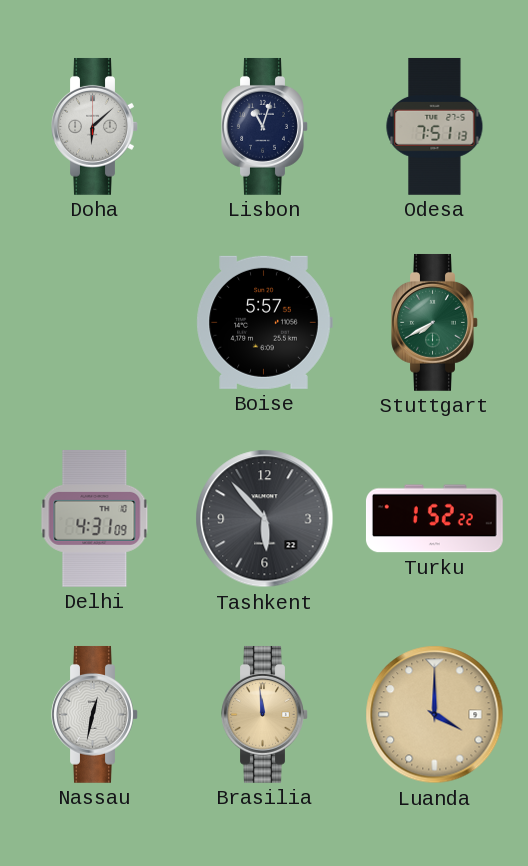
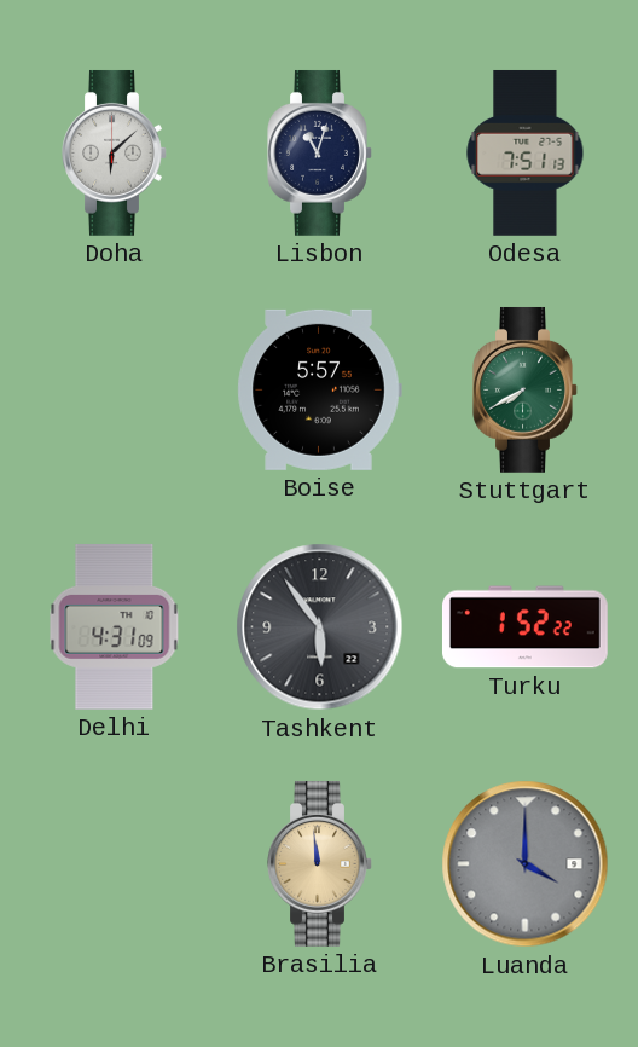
Tashkent: 5:53 -> 5:54 (320, 627)
Nassau: 12:32 -> none (95, 714)
Luanda dial: champagne -> grey (526, 864)
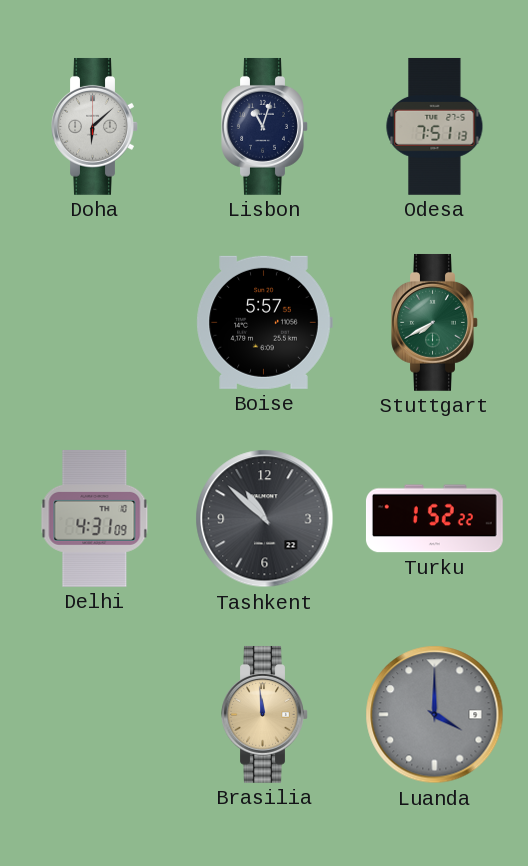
Tashkent: 5:54 -> 10:52 (265, 519)
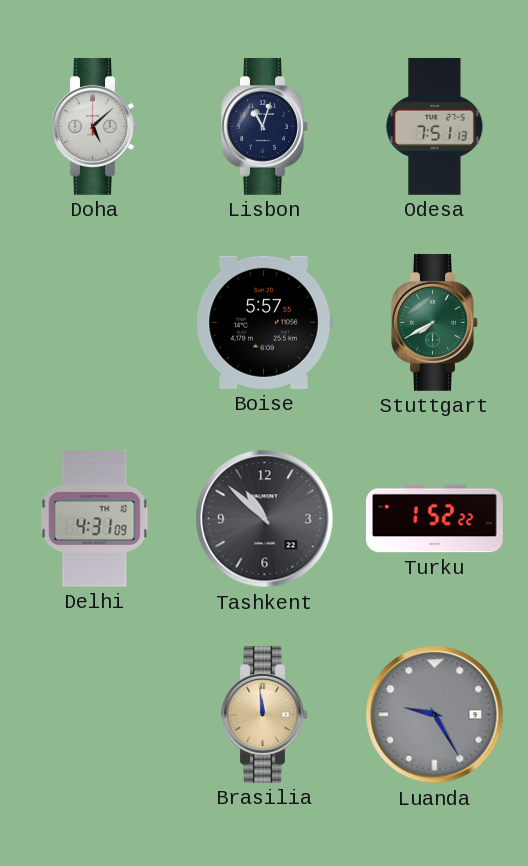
Doha: 6:08 -> 5:08 (95, 126)
Luanda: 4:00 -> 9:25 (435, 715)
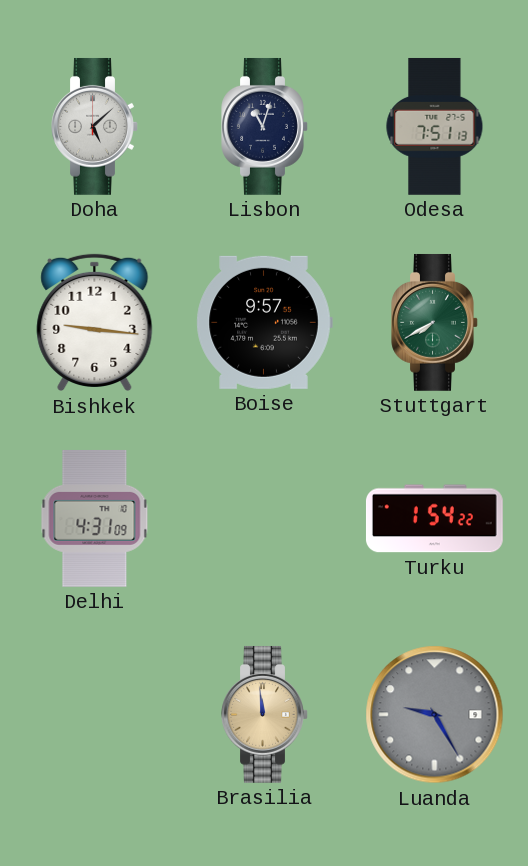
Bishkek: none -> 9:16 (95, 323)
Boise: 5:57 -> 9:57 (264, 322)
Tashkent: 10:52 -> none (265, 519)
Turku: 1:52 -> 1:54 (434, 519)
